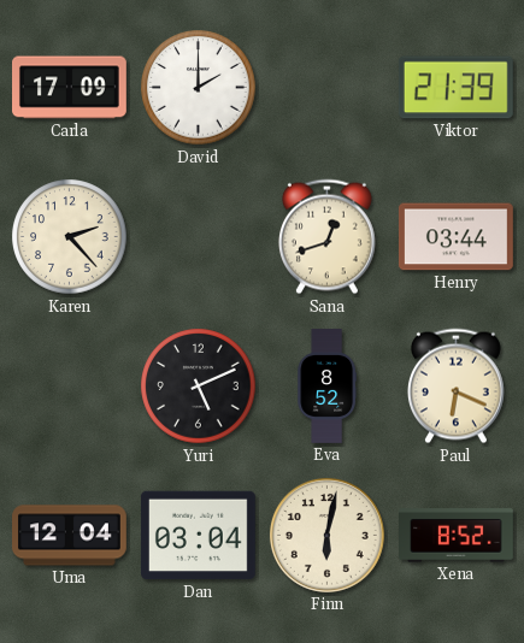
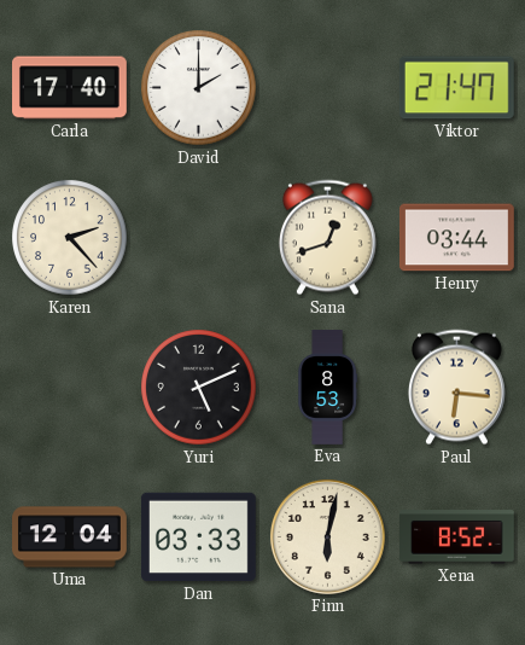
Carla: 17:09 -> 17:40 (70, 88)
Viktor: 21:39 -> 21:47 (456, 88)
Eva: 8:52 -> 8:53 (328, 388)
Paul: 6:19 -> 6:16 (456, 388)
Dan: 03:04 -> 03:33 (198, 537)
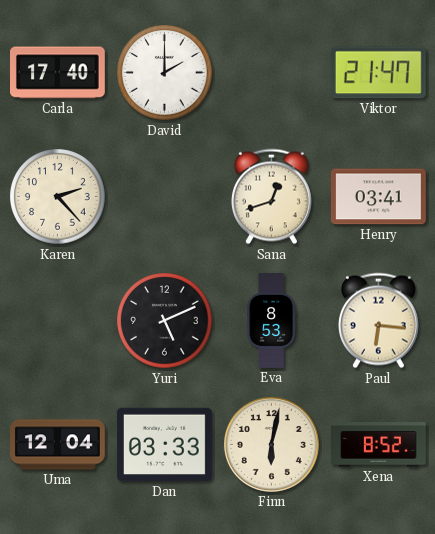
Henry: 03:44 -> 03:41 (379, 197)
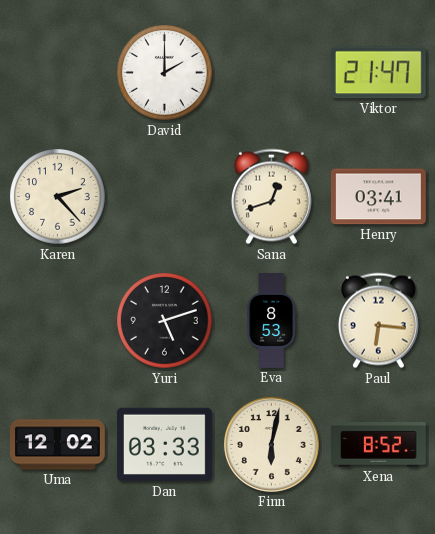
Carla: 17:40 -> none (58, 73)
Yuri: 5:11 -> 5:12 (165, 321)
Uma: 12:04 -> 12:02 (58, 445)
